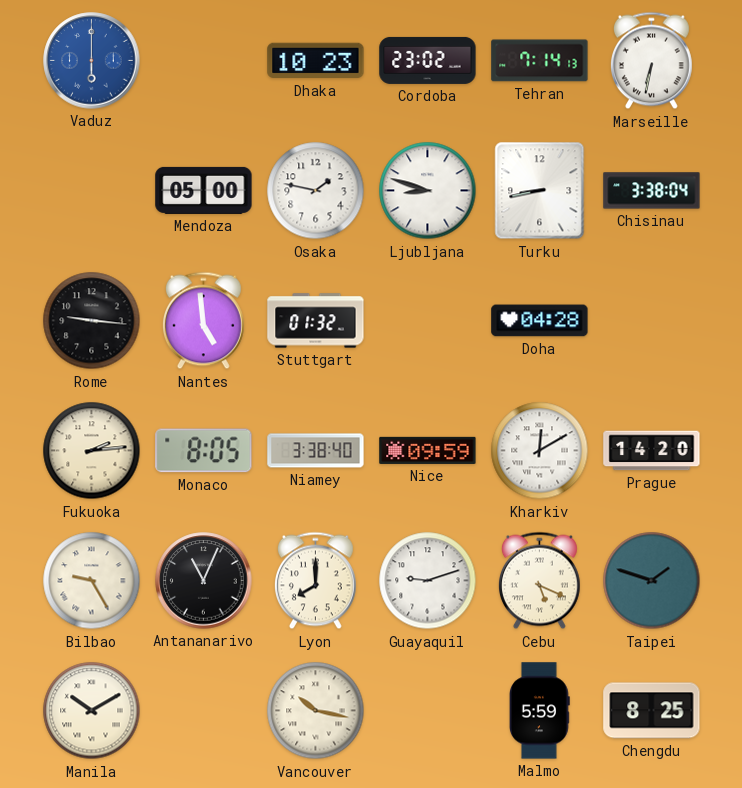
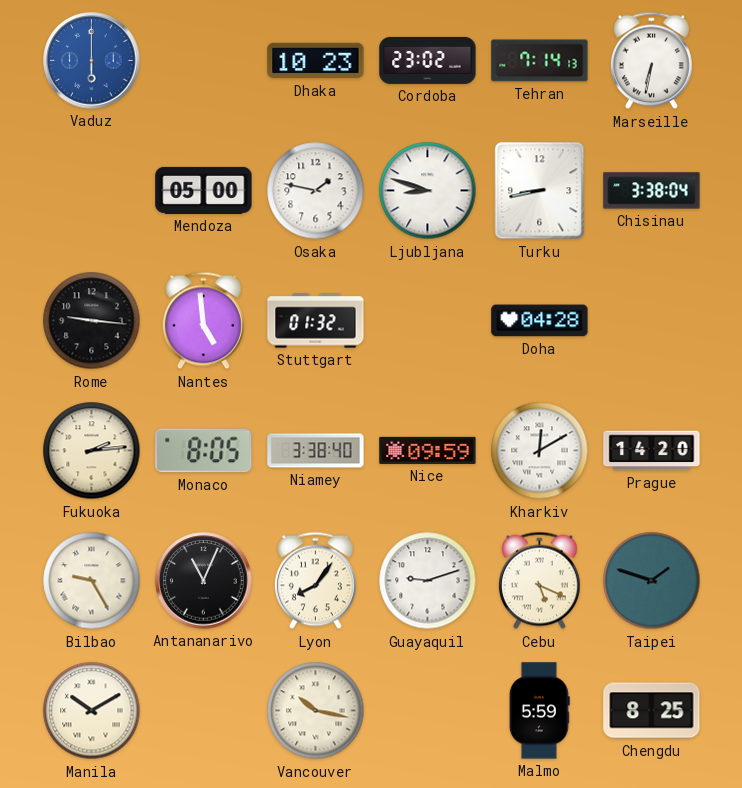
Lyon: 8:00 -> 8:06 (315, 581)
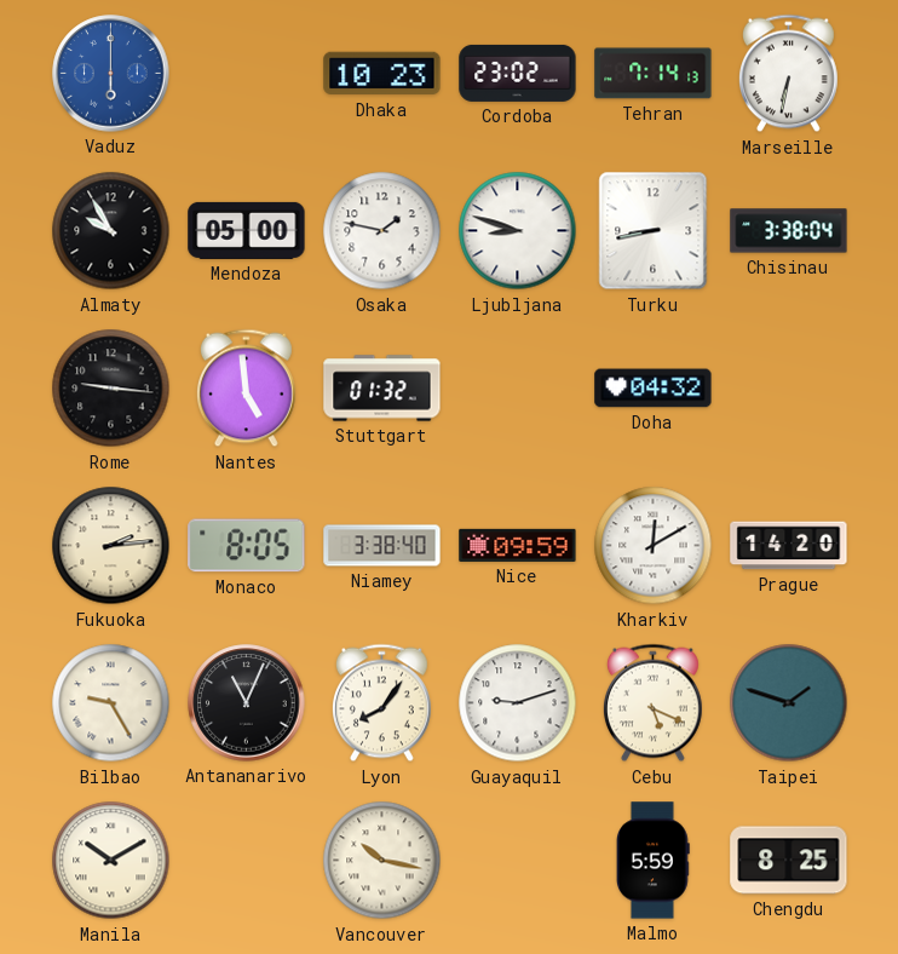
Almaty: none -> 9:55 (111, 231)
Doha: 04:28 -> 04:32 (654, 389)
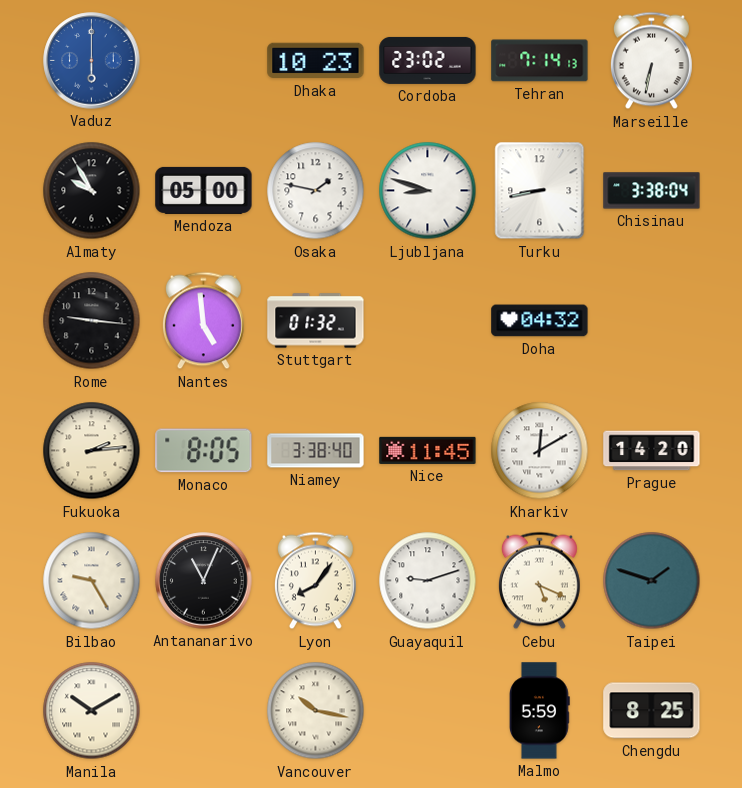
Nice: 09:59 -> 11:45 (428, 450)
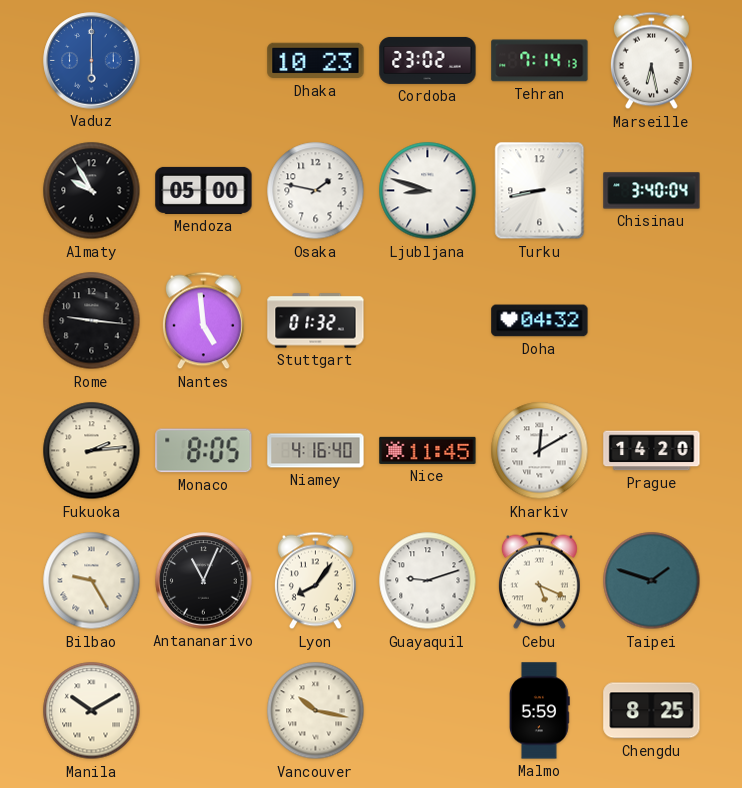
Marseille: 6:32 -> 6:28 (651, 61)
Chisinau: 3:38 -> 3:40 (652, 191)
Niamey: 3:38 -> 4:16 (316, 451)
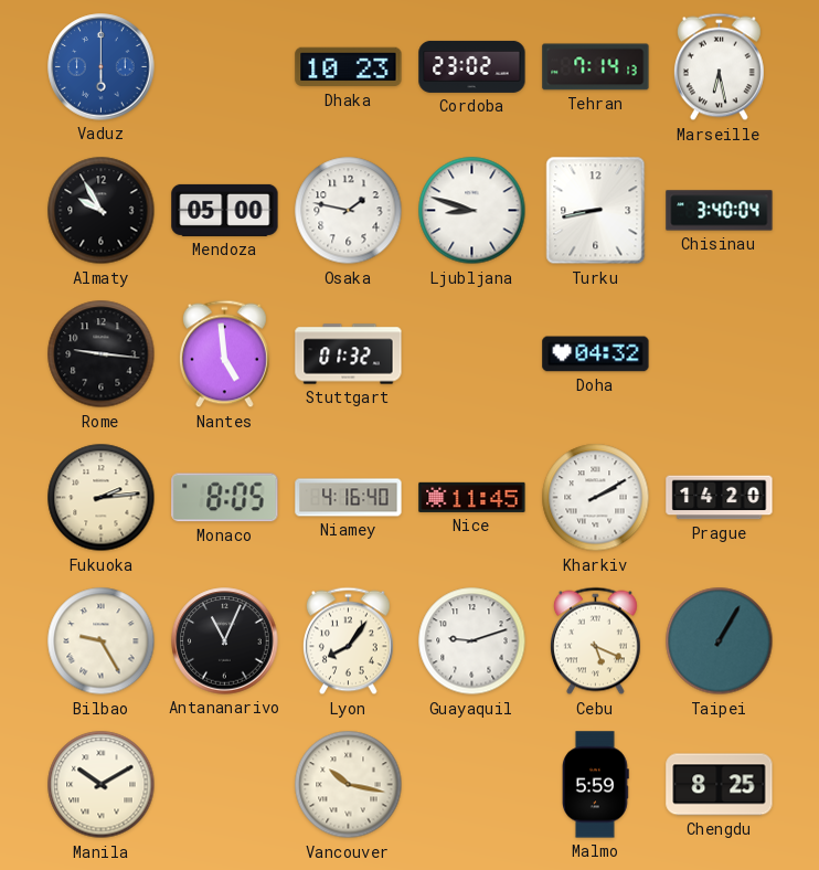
Kharkiv: 12:10 -> 2:10 (596, 498)
Taipei: 1:48 -> 1:05 (720, 641)
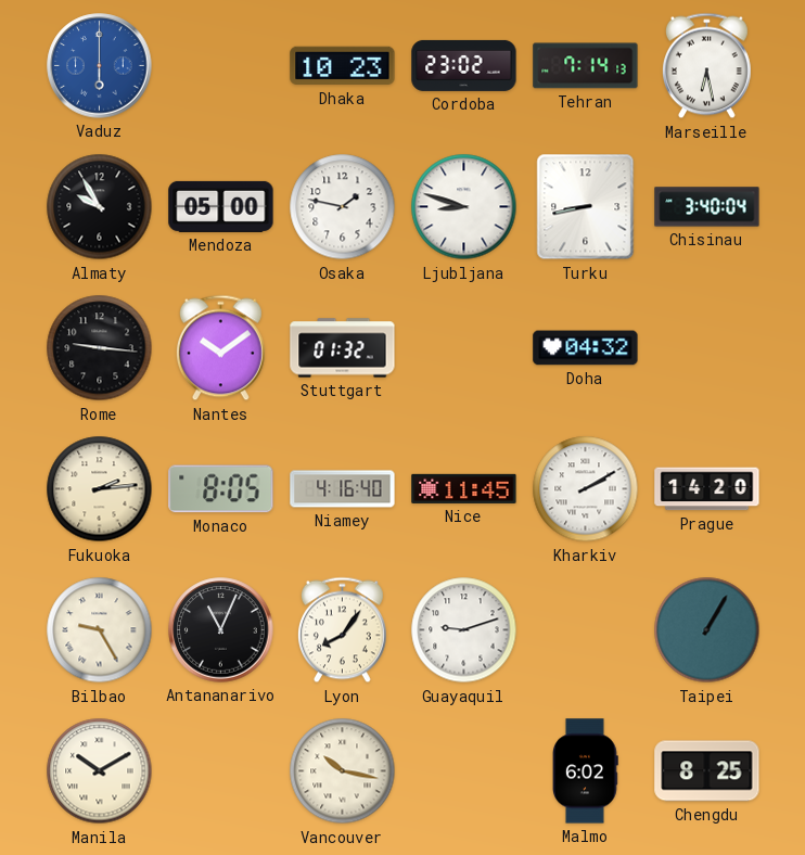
Nantes: 4:59 -> 10:09 (220, 348)
Cebu: 5:19 -> none (595, 641)
Malmo: 5:59 -> 6:02 (586, 771)
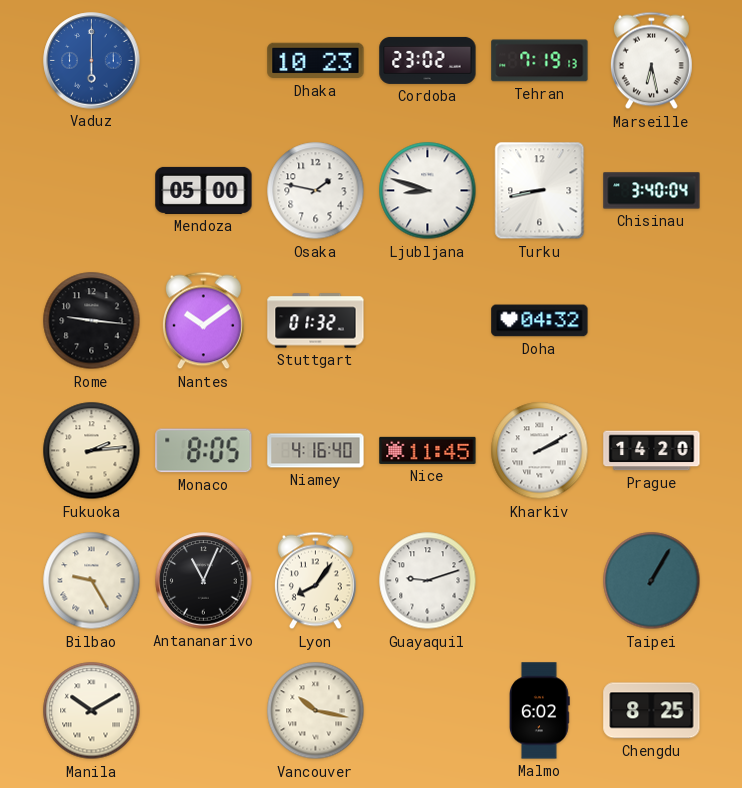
Tehran: 7:14 -> 7:19 (540, 61)
Almaty: 9:55 -> none (100, 207)
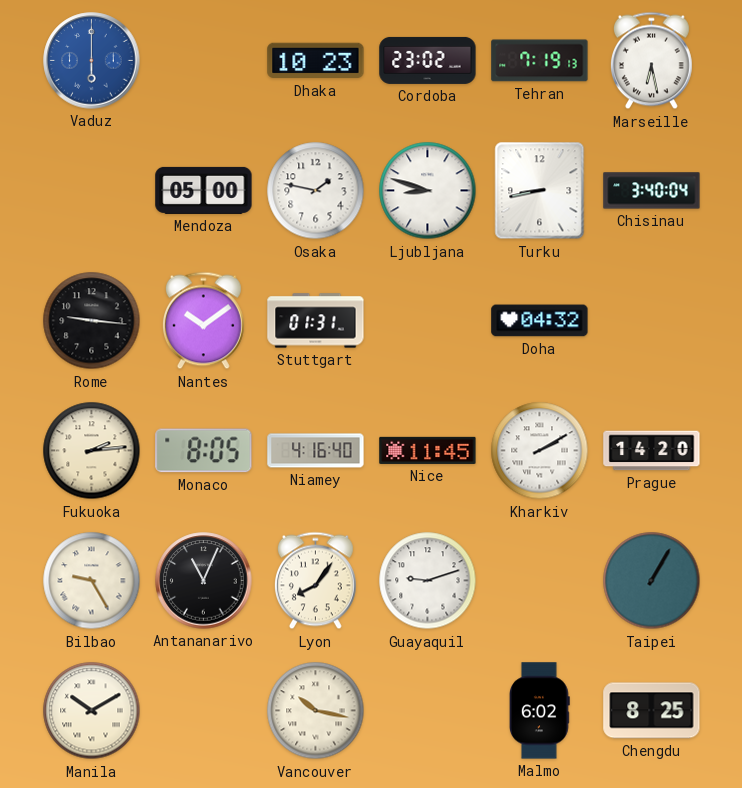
Stuttgart: 01:32 -> 01:31 (316, 321)
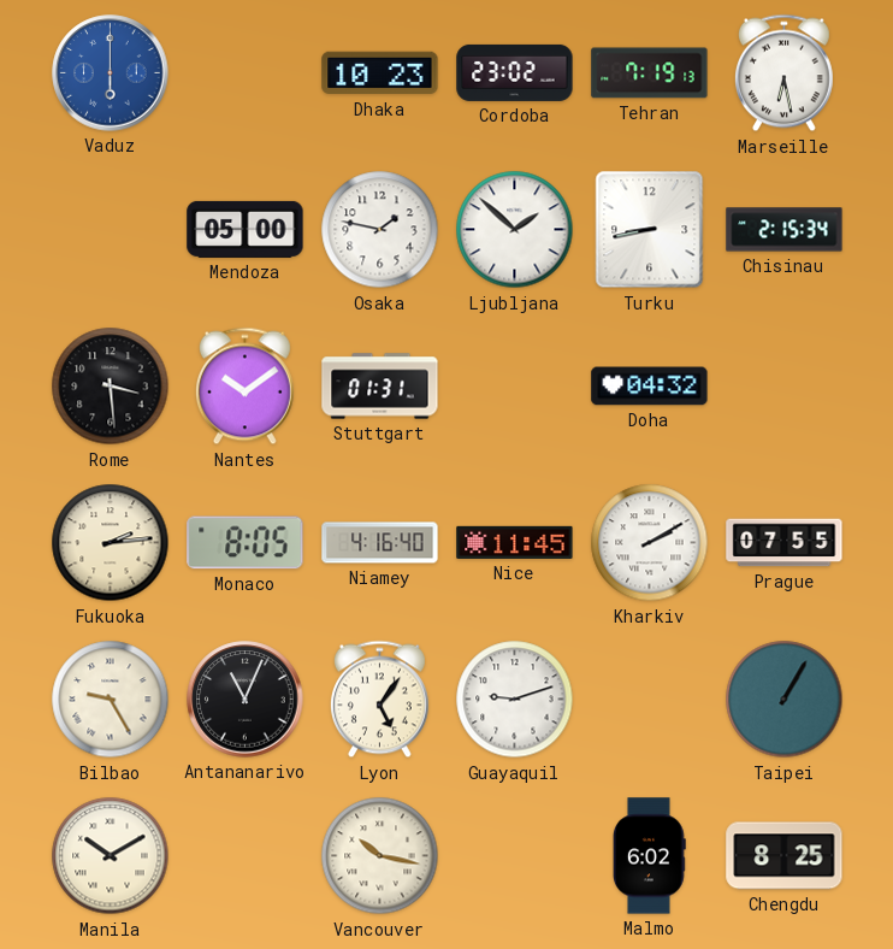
Ljubljana: 8:48 -> 1:52 (515, 230)
Chisinau: 3:40 -> 2:15 (785, 230)
Rome: 9:16 -> 3:29 (111, 387)
Prague: 14:20 -> 07:55 (785, 543)
Lyon: 8:06 -> 5:06 (379, 700)
